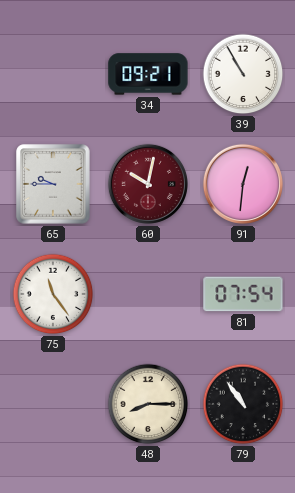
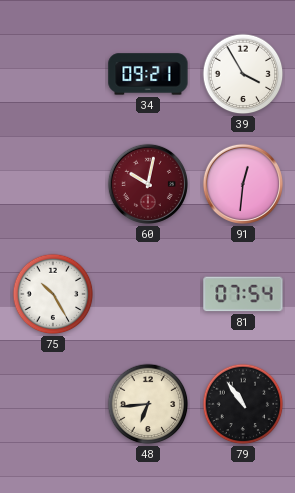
39: 10:55 -> 3:55 (243, 74)
65: 9:45 -> none (53, 184)
75: 11:24 -> 10:25 (53, 294)
48: 8:15 -> 6:44 (148, 404)
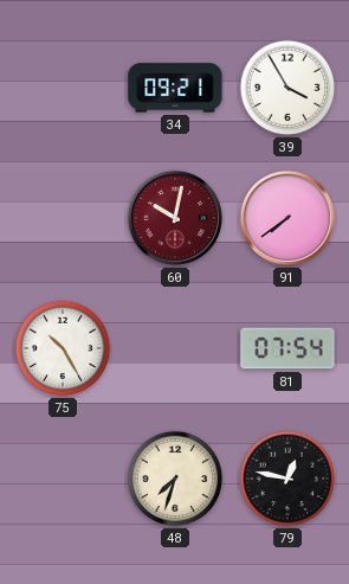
91: 12:31 -> 7:39 (287, 218)
48: 6:44 -> 7:33 (175, 479)
79: 10:54 -> 12:47 (287, 479)
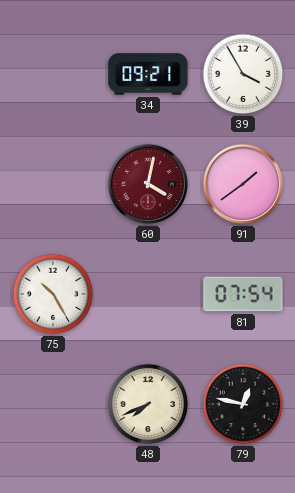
60: 10:02 -> 4:02 (148, 184)
91: 7:39 -> 1:39 (243, 184)
48: 7:33 -> 7:41 (148, 404)
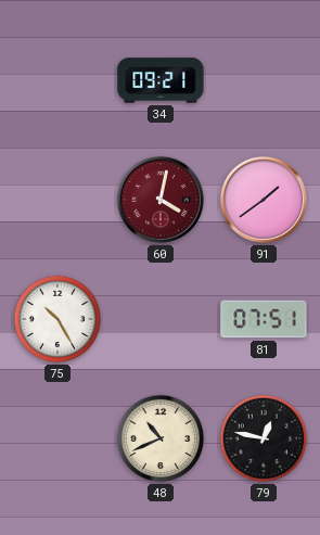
39: 3:55 -> none (243, 74)
81: 07:54 -> 07:51 (264, 319)
48: 7:41 -> 10:41 (161, 438)
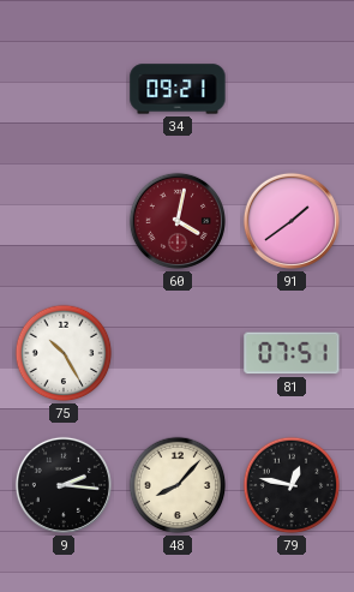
9: none -> 2:16 (64, 485)
48: 10:41 -> 8:07 (178, 485)
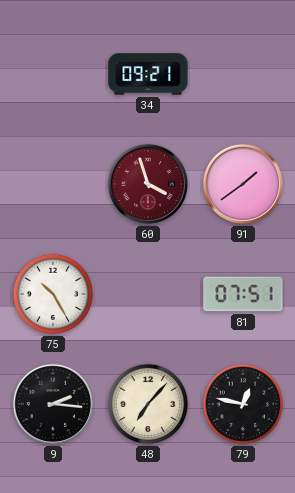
60: 4:02 -> 3:57 (148, 184)
48: 8:07 -> 7:07 (148, 404)
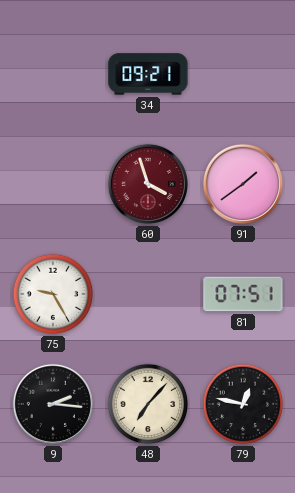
75: 10:25 -> 9:25 (53, 294)
